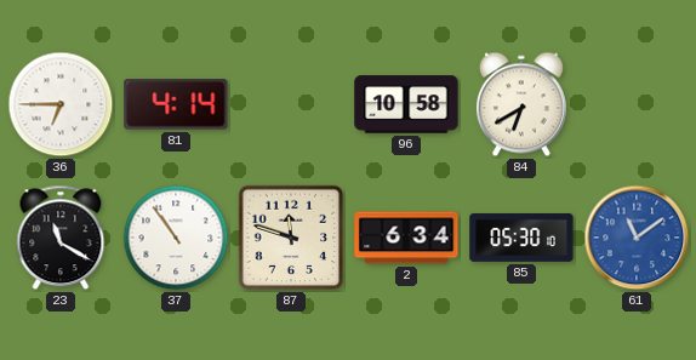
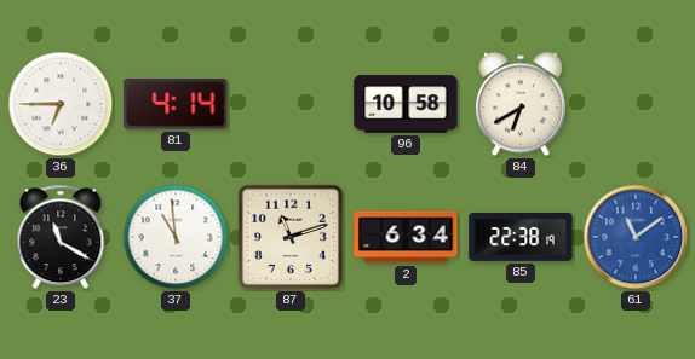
37: 10:54 -> 10:59 (176, 237)
87: 11:48 -> 11:12 (291, 237)
85: 05:30 -> 22:38 (521, 237)
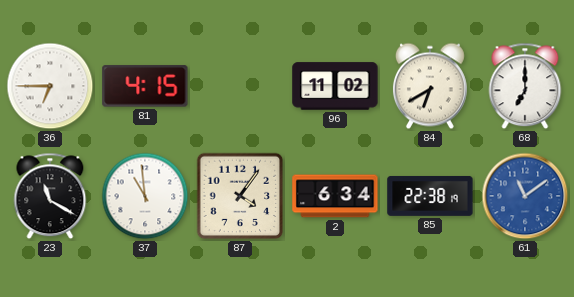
81: 4:14 -> 4:15 (145, 86)
96: 10:58 -> 11:02 (335, 86)
68: none -> 7:00 (525, 86)
87: 11:12 -> 4:06 (240, 196)
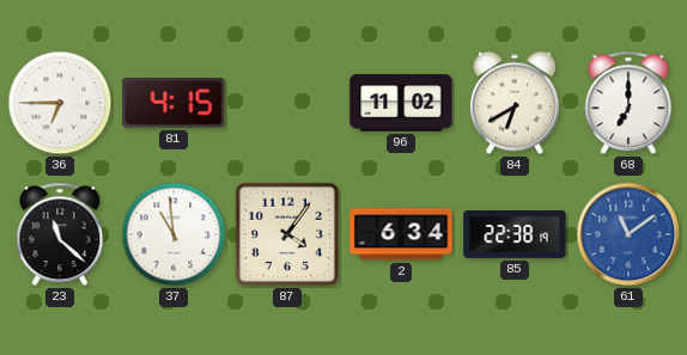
23: 11:20 -> 11:22 (60, 234)
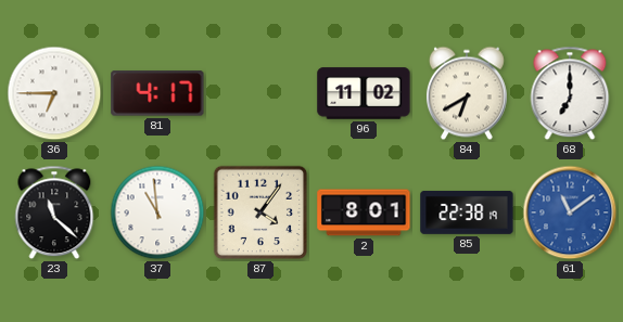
81: 4:15 -> 4:17 (157, 93)
2: 6:34 -> 8:01 (364, 212)
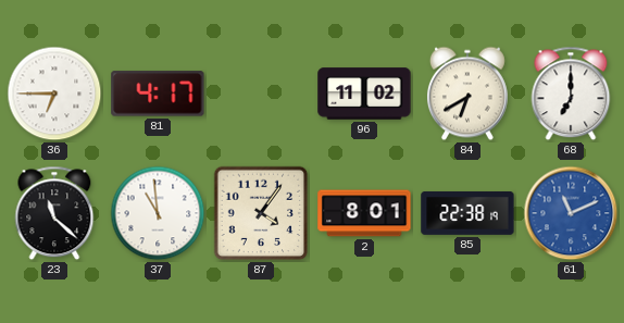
61: 11:09 -> 11:11 (571, 213)
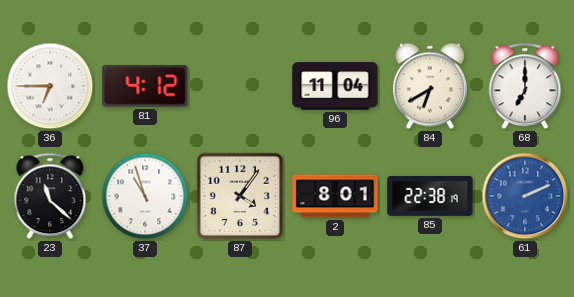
81: 4:17 -> 4:12 (145, 86)
96: 11:02 -> 11:04 (335, 86)
37: 10:59 -> 10:57 (145, 196)
61: 11:11 -> 2:11 (525, 196)
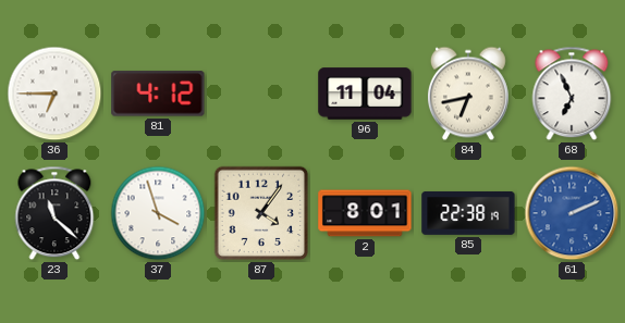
84: 6:40 -> 6:43 (468, 94)
68: 7:00 -> 6:56 (572, 94)
37: 10:57 -> 3:57 (158, 213)
